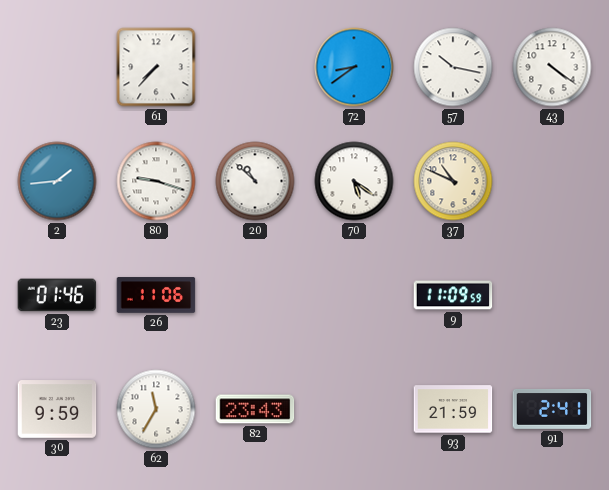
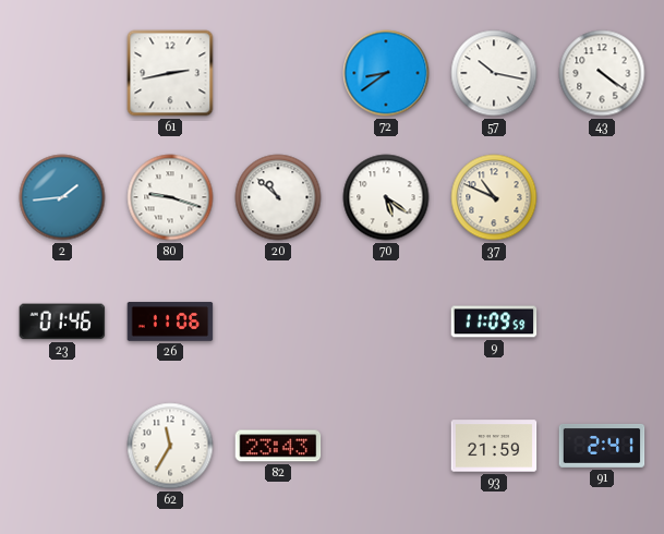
61: 7:37 -> 2:43 (170, 73)
30: 9:59 -> none (57, 409)
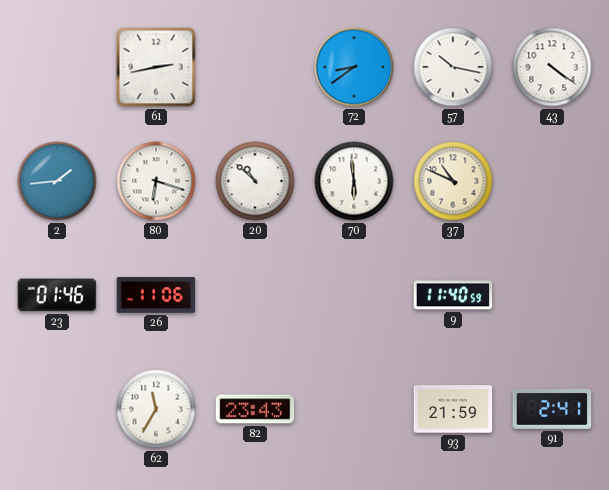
80: 9:18 -> 6:18 (156, 181)
70: 5:21 -> 5:59 (354, 181)
9: 11:09 -> 11:40 (453, 295)
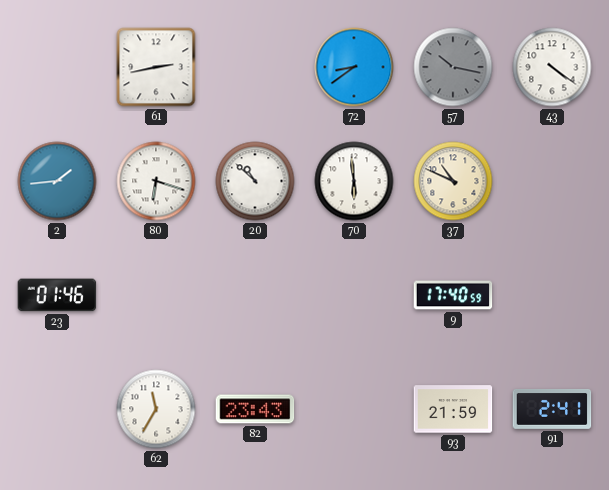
57 dial: white -> grey (453, 67)
26: 11:06 -> none (156, 295)
9: 11:40 -> 17:40 (453, 295)
